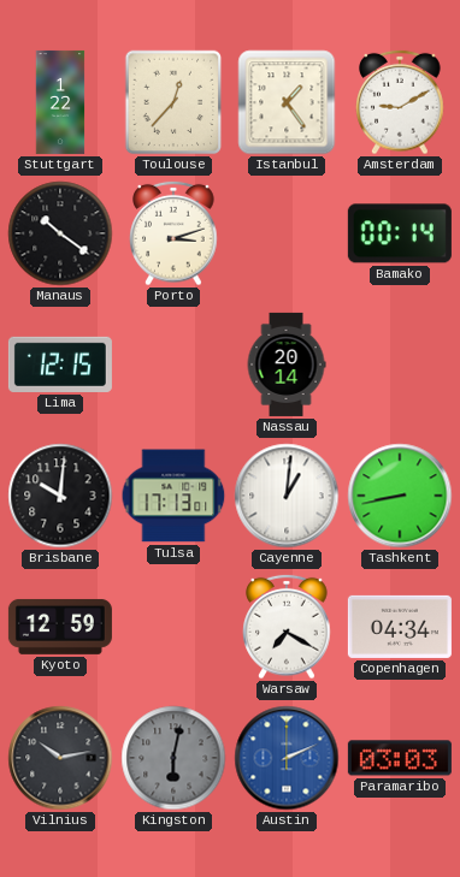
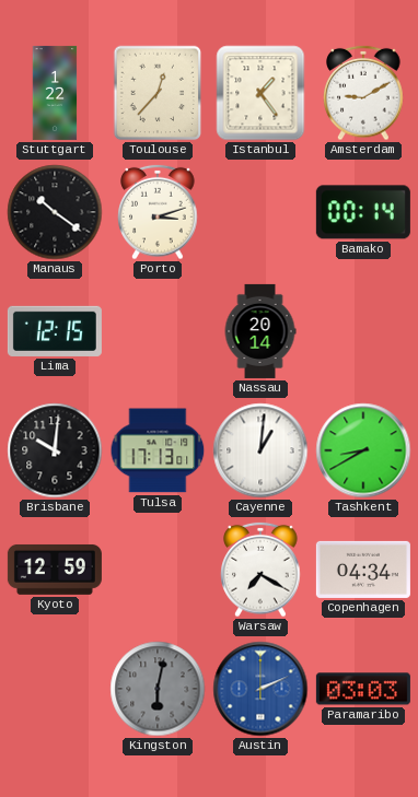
Tashkent: 8:43 -> 8:40 (363, 450)
Vilnius: 10:13 -> none (60, 758)
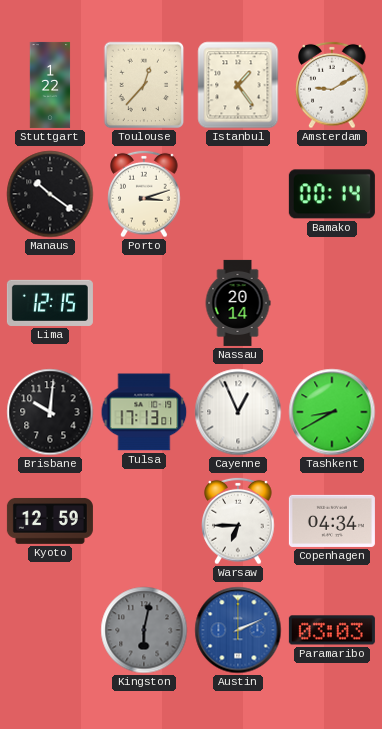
Cayenne: 1:01 -> 12:56 (238, 412)
Warsaw: 7:20 -> 6:45 (238, 521)
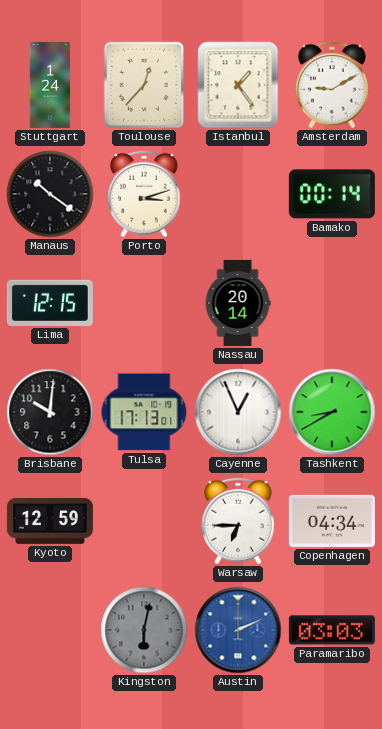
Stuttgart: 1:22 -> 1:24 (50, 85)
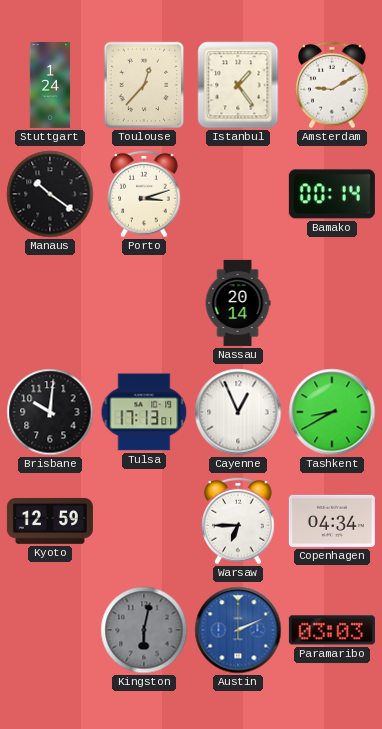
Lima: 12:15 -> none (50, 303)
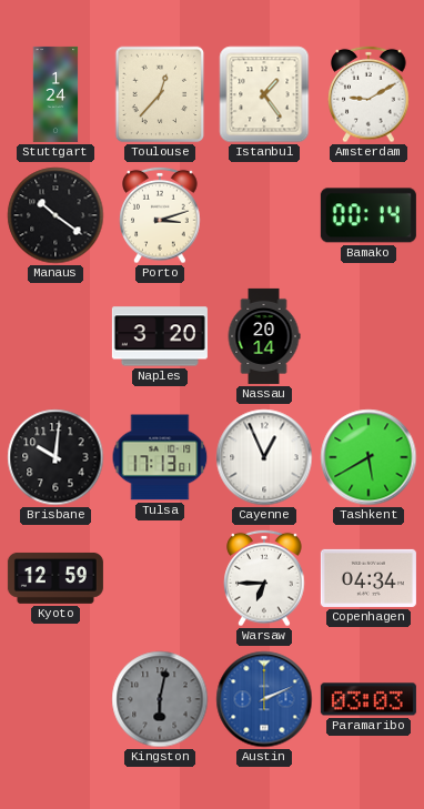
Naples: none -> 3:20 (160, 336)
Tashkent: 8:40 -> 5:40 (369, 457)
